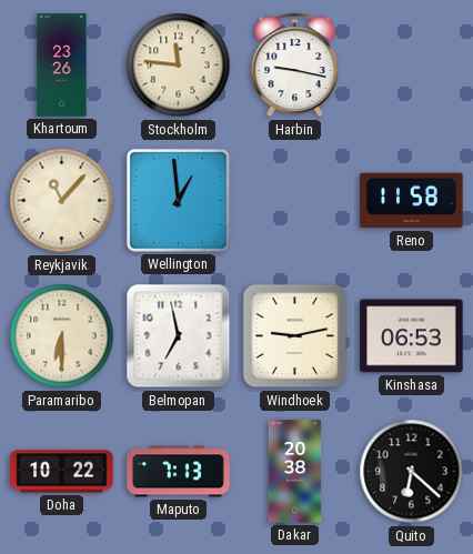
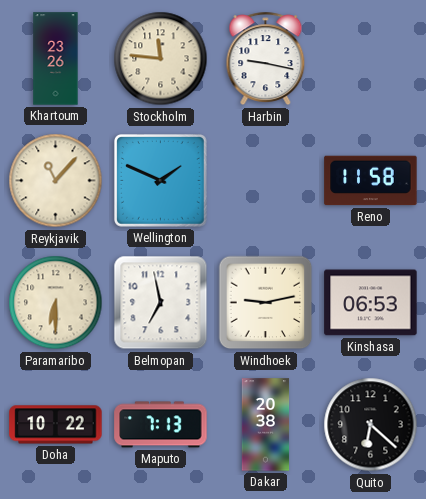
Wellington: 12:59 -> 1:49 (161, 181)
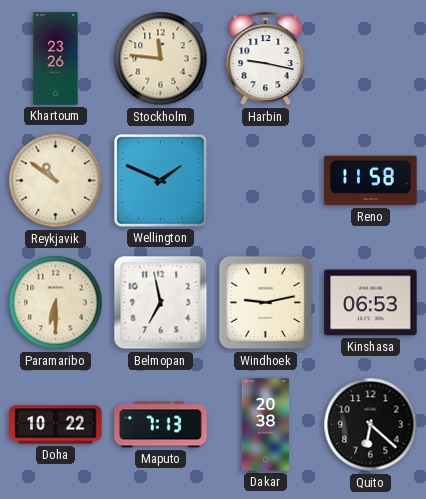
Reykjavik: 11:07 -> 10:51 (56, 181)
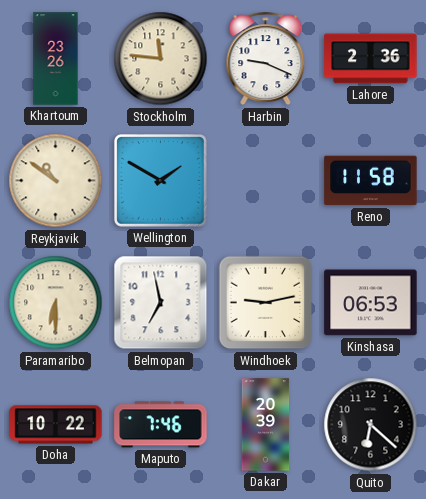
Harbin: 9:17 -> 9:19 (266, 59)
Lahore: none -> 2:36 (371, 59)
Wellington: 1:49 -> 1:50 (161, 181)
Maputo: 7:13 -> 7:46 (161, 425)
Dakar: 20:38 -> 20:39 (266, 425)
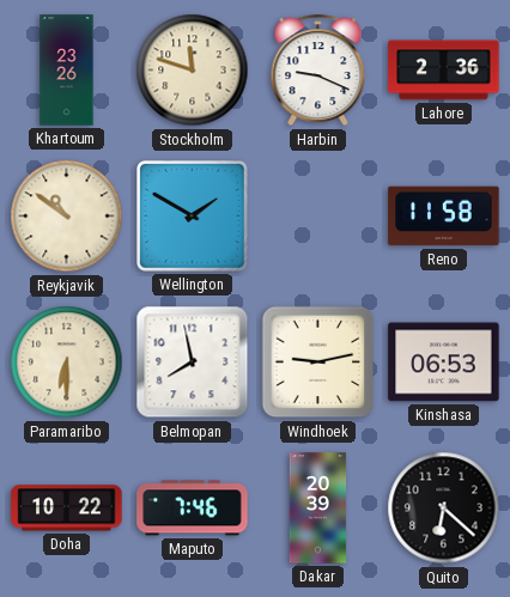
Stockholm: 11:46 -> 11:48 (193, 71)
Belmopan: 6:58 -> 7:58 (193, 363)
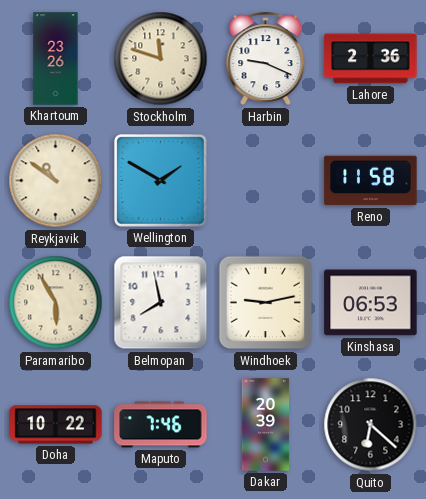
Paramaribo: 6:30 -> 5:55 (56, 303)
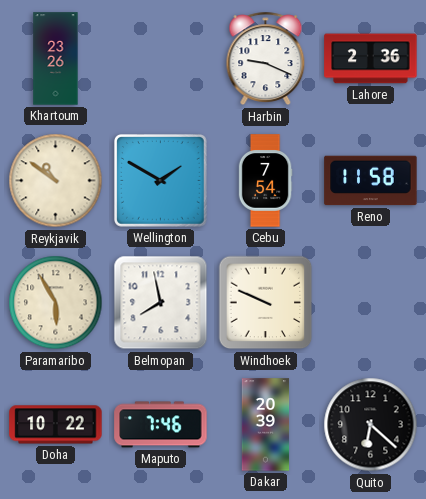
Stockholm: 11:48 -> none (161, 59)
Cebu: none -> 7:54 (265, 181)
Windhoek: 9:13 -> 9:49 (266, 303)
Kinshasa: 06:53 -> none (371, 303)
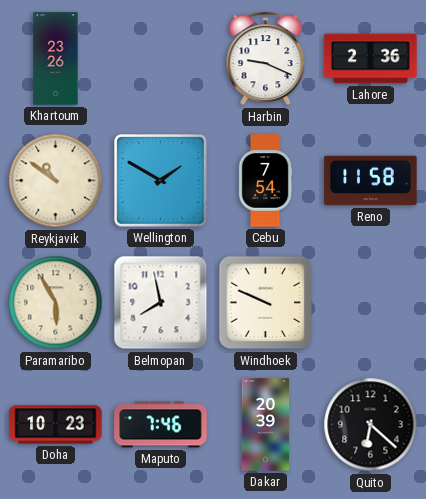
Doha: 10:22 -> 10:23 (56, 425)
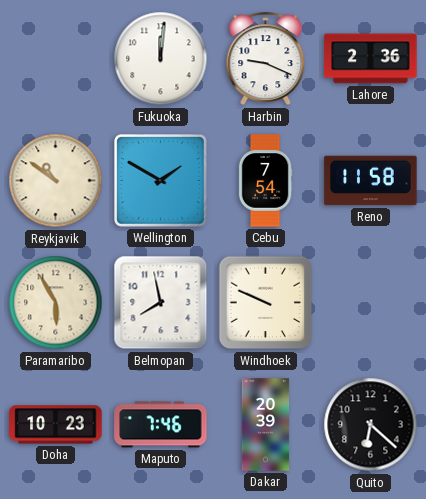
Khartoum: 23:26 -> none (56, 59)
Fukuoka: none -> 12:01 (161, 59)
